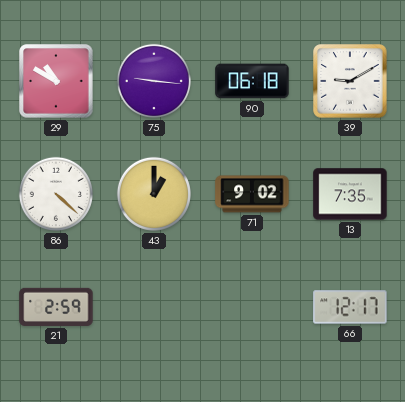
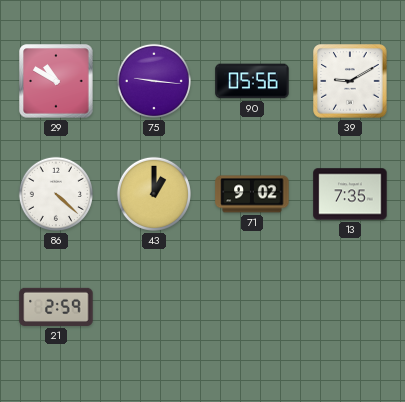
90: 06:18 -> 05:56 (252, 81)
66: 12:17 -> none (350, 307)
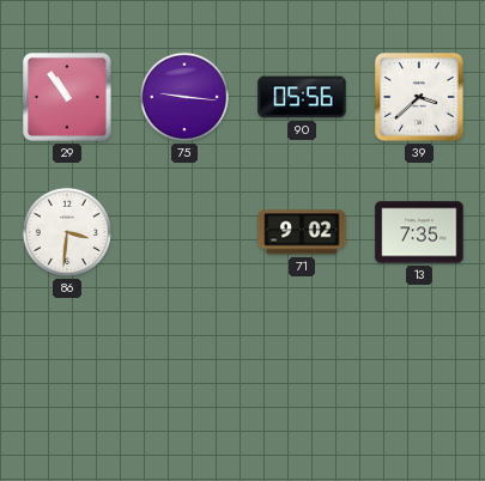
29: 10:50 -> 10:54 (67, 97)
39: 9:10 -> 3:38 (419, 97)
86: 4:22 -> 3:31 (67, 232)
43: 1:00 -> none (154, 194)
21: 2:59 -> none (56, 307)
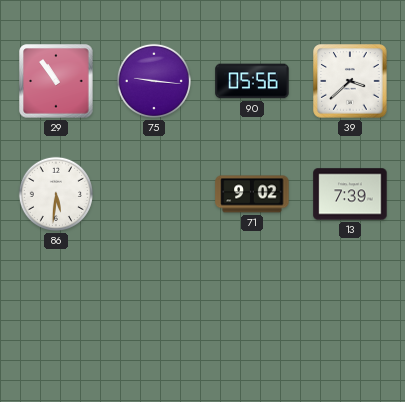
86: 3:31 -> 5:31 (56, 194)
13: 7:35 -> 7:39 (350, 194)
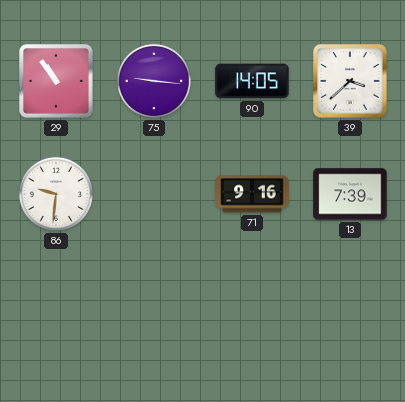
90: 05:56 -> 14:05 (252, 81)
86: 5:31 -> 9:31 (56, 194)
71: 9:02 -> 9:16 (252, 194)
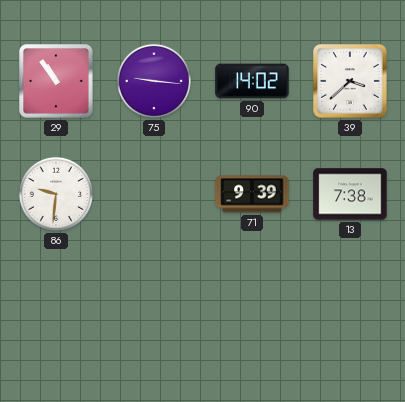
90: 14:05 -> 14:02 (252, 81)
71: 9:16 -> 9:39 (252, 194)
13: 7:39 -> 7:38 (350, 194)
